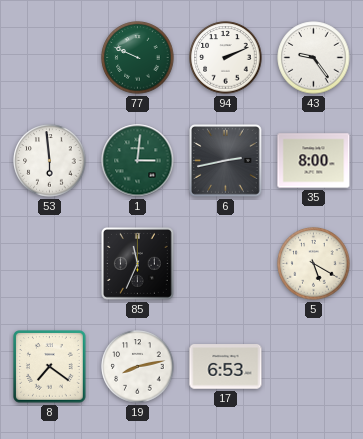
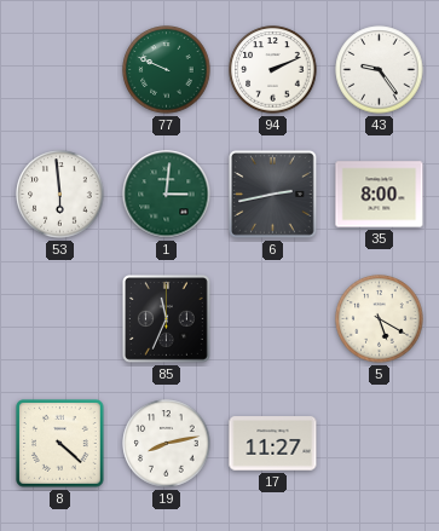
8: 7:21 -> 4:22 (60, 444)
17: 6:53 -> 11:27 (273, 444)
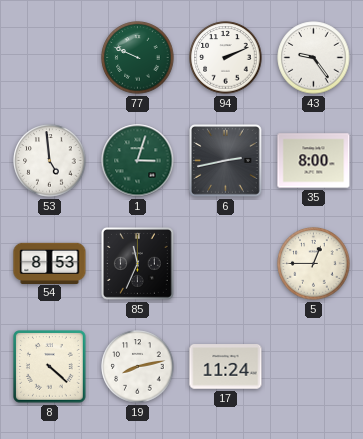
53: 5:59 -> 4:59 (50, 161)
1: 3:01 -> 3:03 (138, 161)
54: none -> 8:53 (50, 263)
5: 5:20 -> 12:45 (314, 264)
17: 11:27 -> 11:24 (226, 367)
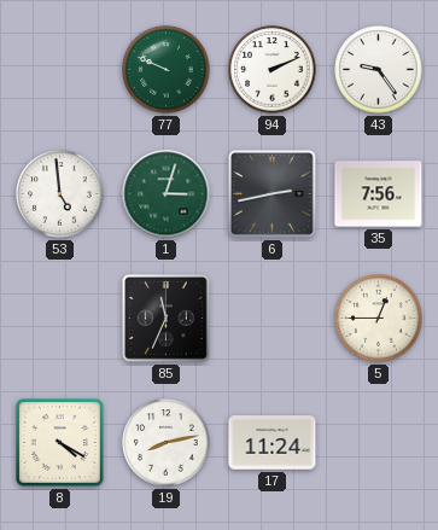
35: 8:00 -> 7:56 (379, 194)
54: 8:53 -> none (50, 263)
8: 4:22 -> 4:20 (60, 443)
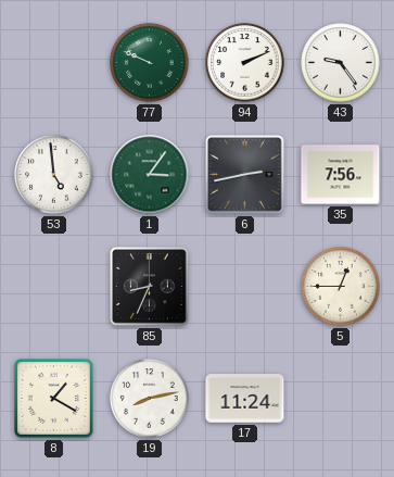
1: 3:03 -> 3:06 (150, 175)
85: 11:34 -> 8:34 (150, 287)
8: 4:20 -> 1:20 (54, 399)
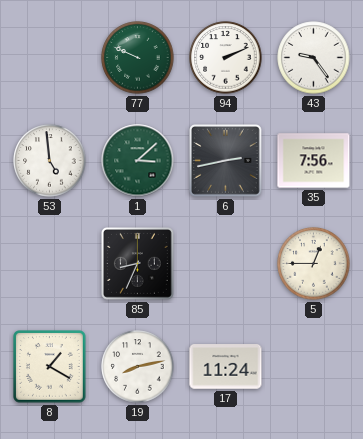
1: 3:06 -> 3:08 (138, 161)
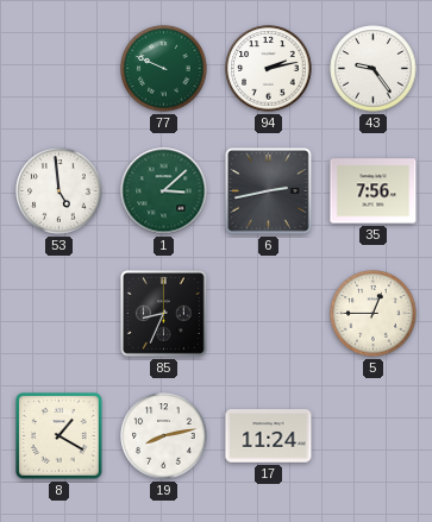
94: 2:11 -> 2:13 (269, 69)
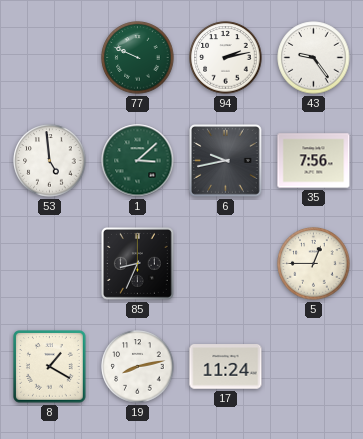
6: 2:43 -> 9:43 (226, 161)
